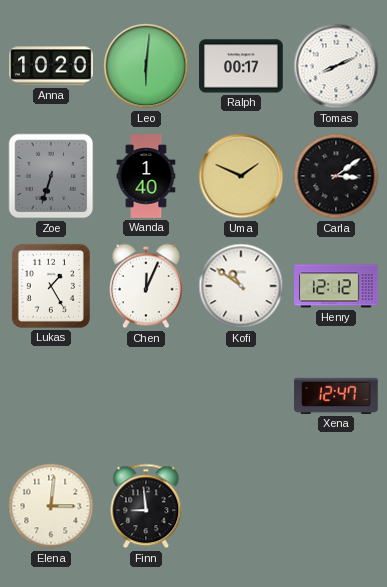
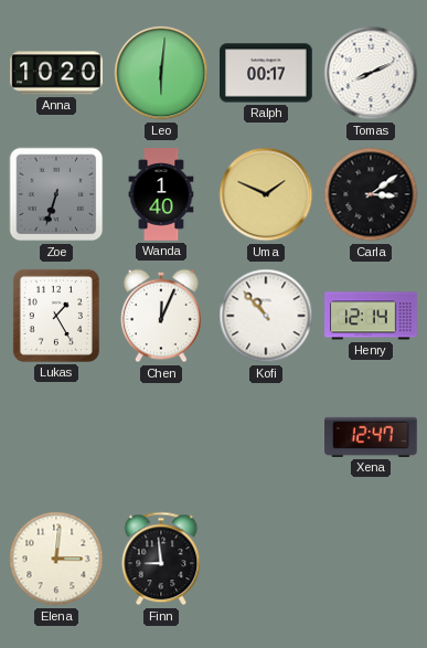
Kofi: 10:51 -> 10:53 (266, 316)
Henry: 12:12 -> 12:14 (371, 316)
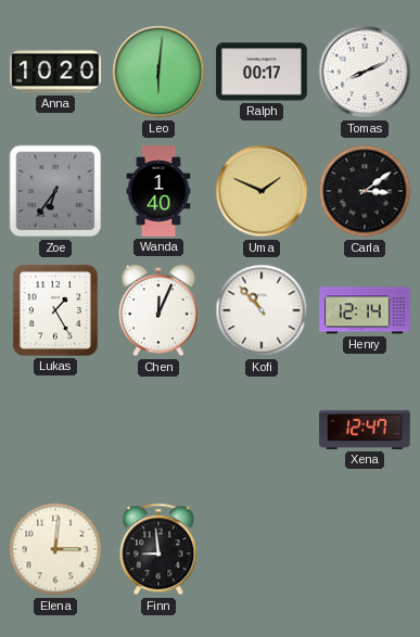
Zoe: 6:33 -> 6:36 (55, 191)
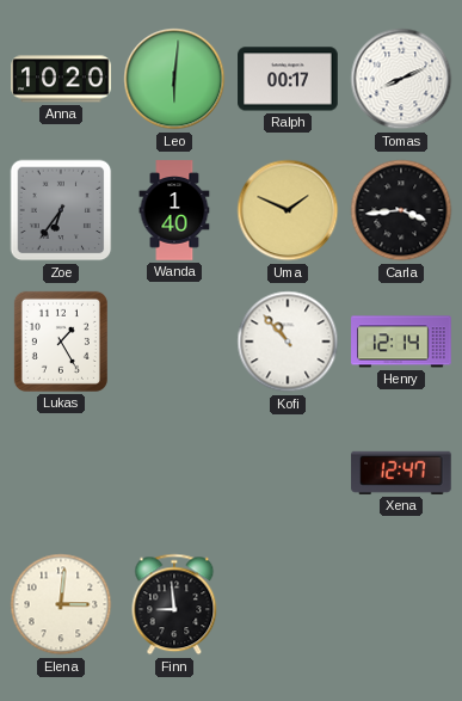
Carla: 3:09 -> 3:44 (401, 210)
Chen: 12:04 -> none (160, 310)
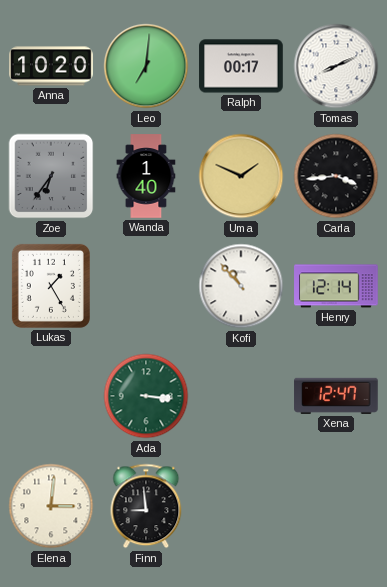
Leo: 6:01 -> 7:01 (146, 66)
Ada: none -> 3:16 (146, 396)
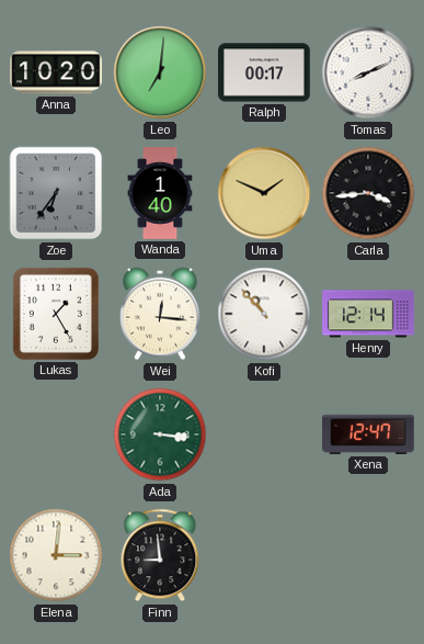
Wei: none -> 12:16 (161, 314)
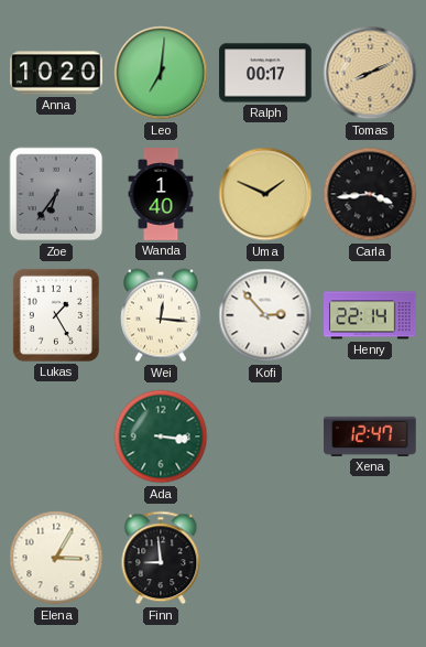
Tomas dial: white -> champagne (370, 73)
Kofi: 10:53 -> 2:53 (265, 315)
Henry: 12:14 -> 22:14 (370, 315)
Elena: 3:01 -> 3:05 (56, 558)
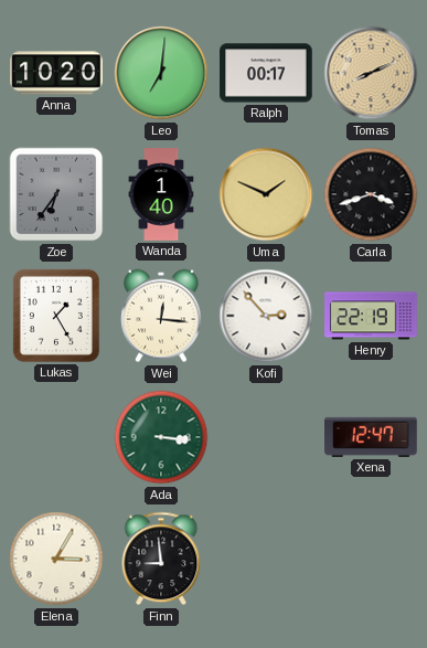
Carla: 3:44 -> 3:42 (371, 194)
Henry: 22:14 -> 22:19 (371, 316)
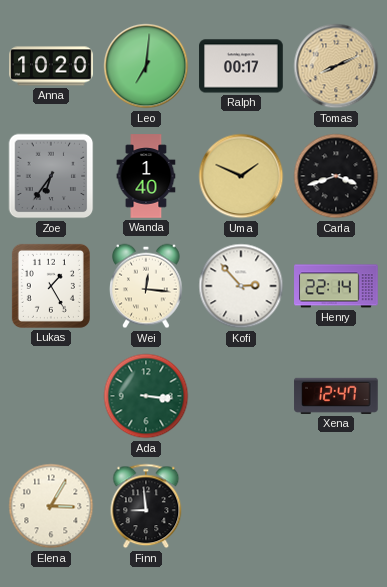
Henry: 22:19 -> 22:14 (336, 286)
